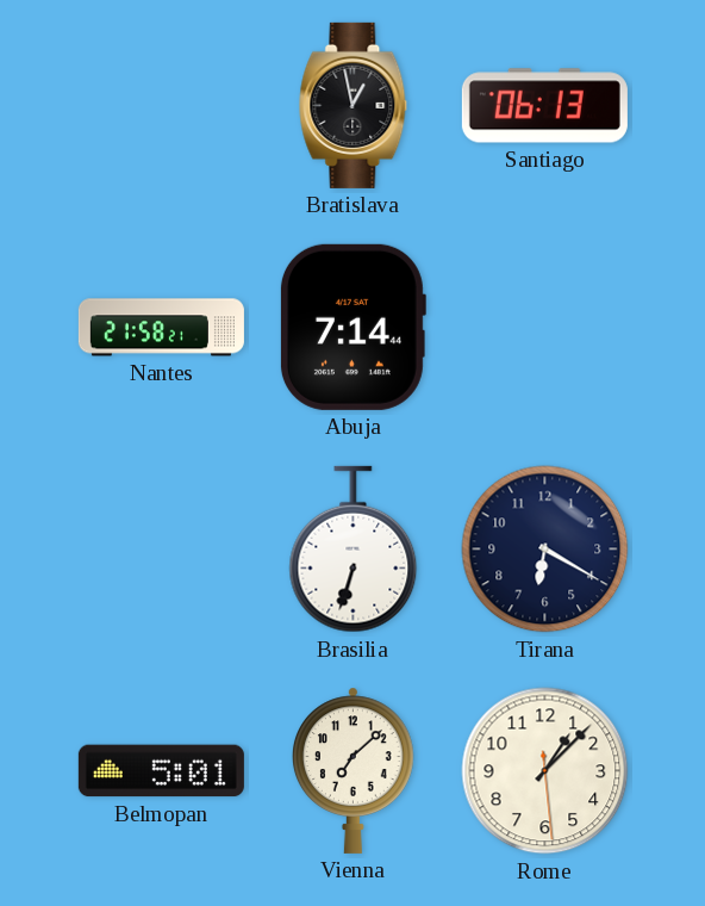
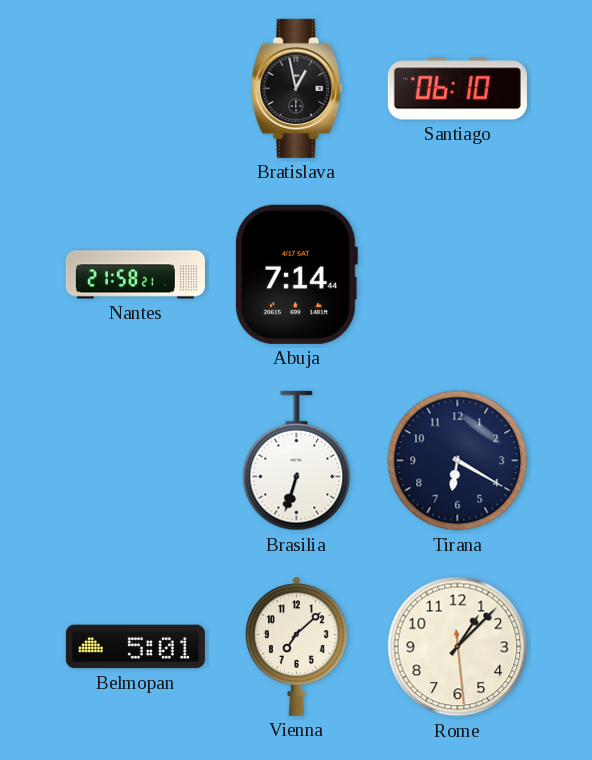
Santiago: 06:13 -> 06:10 (457, 89)
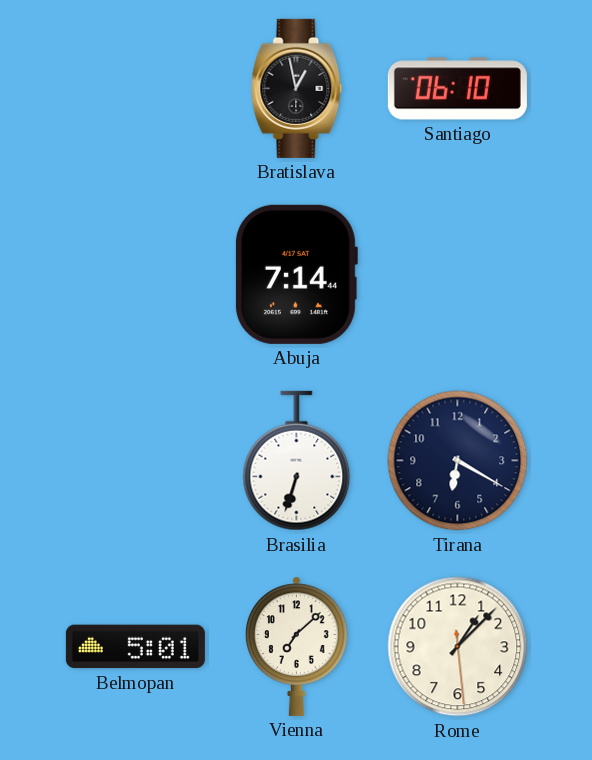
Nantes: 21:58 -> none (135, 275)
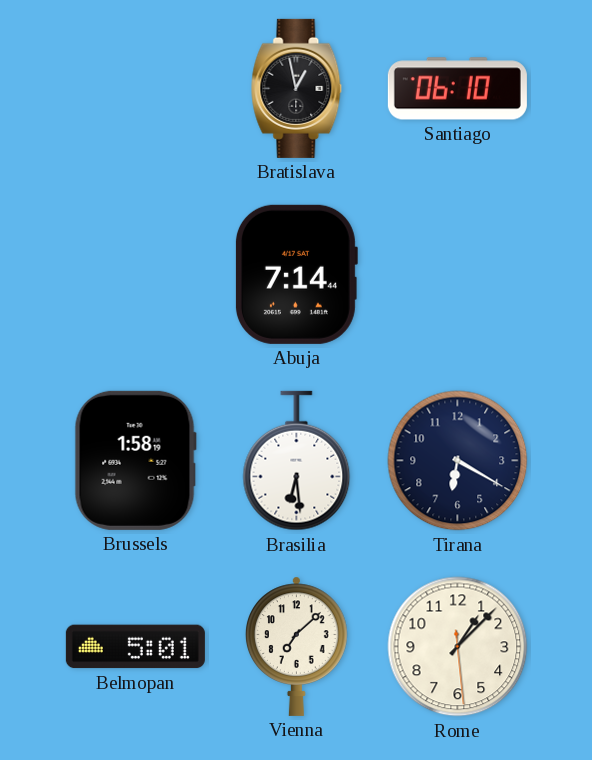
Brussels: none -> 1:58 (135, 460)
Brasilia: 6:33 -> 6:29 (297, 461)
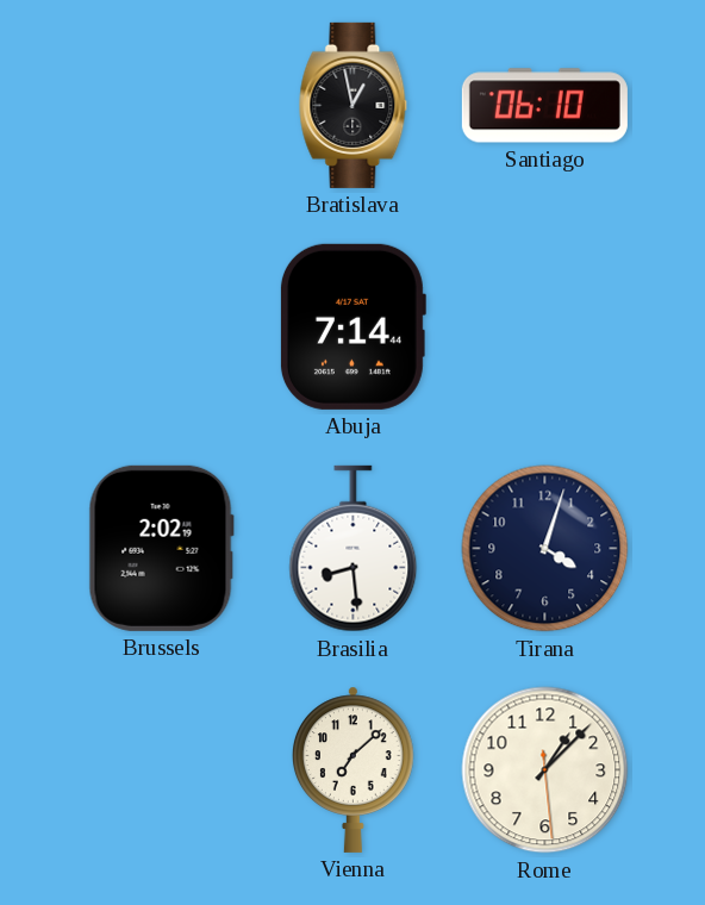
Brussels: 1:58 -> 2:02 (161, 548)
Brasilia: 6:29 -> 8:29 (354, 549)
Tirana: 6:20 -> 4:03 (545, 549)
Belmopan: 5:01 -> none (135, 647)
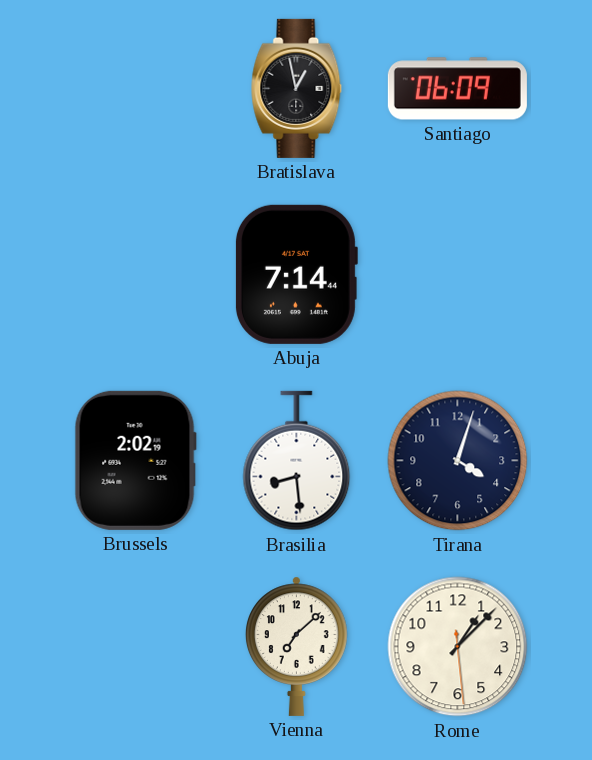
Santiago: 06:10 -> 06:09 (457, 89)
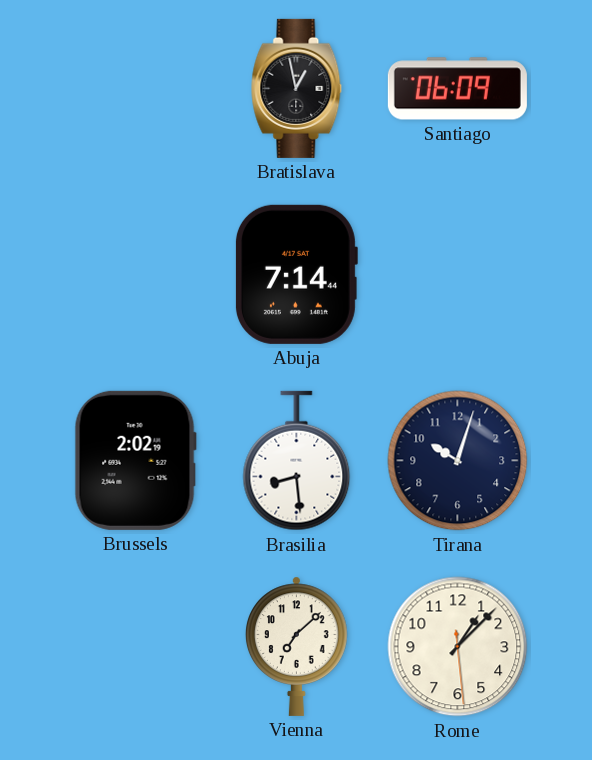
Tirana: 4:03 -> 10:03 (458, 461)
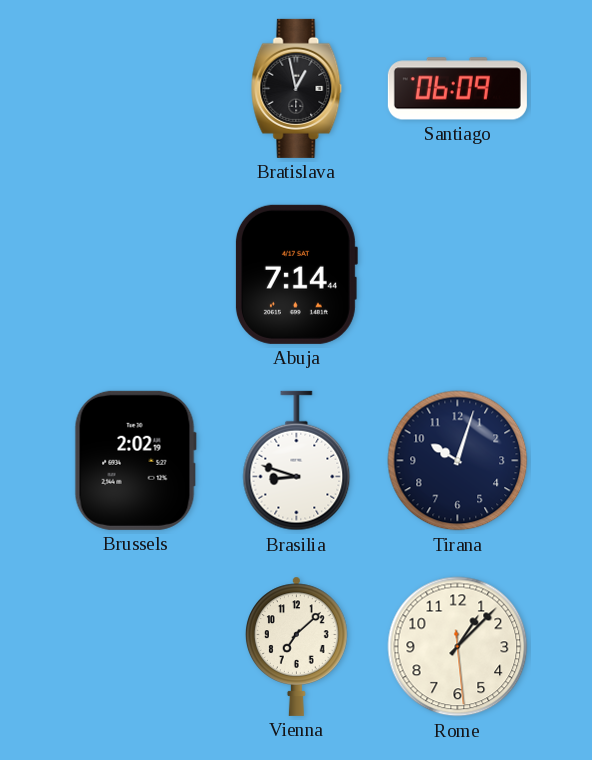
Brasilia: 8:29 -> 8:48 (297, 461)
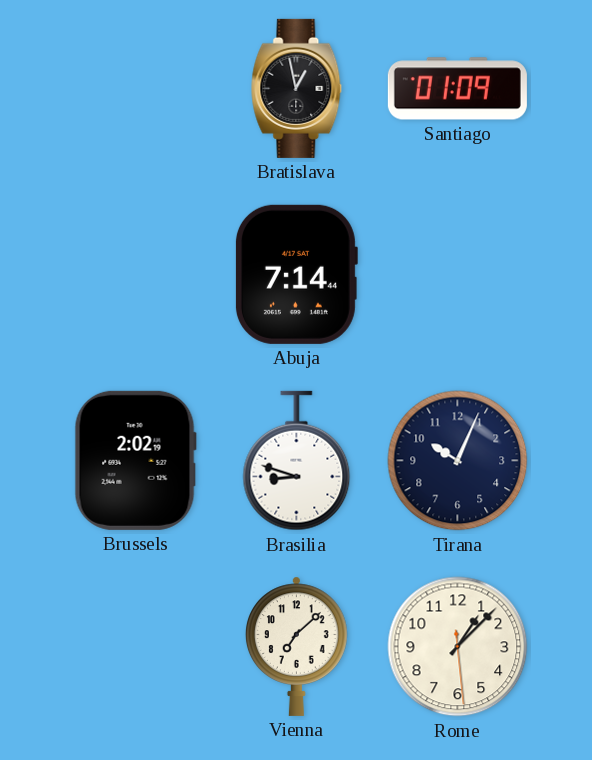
Santiago: 06:09 -> 01:09 (457, 89)
Tirana: 10:03 -> 10:04 (458, 461)
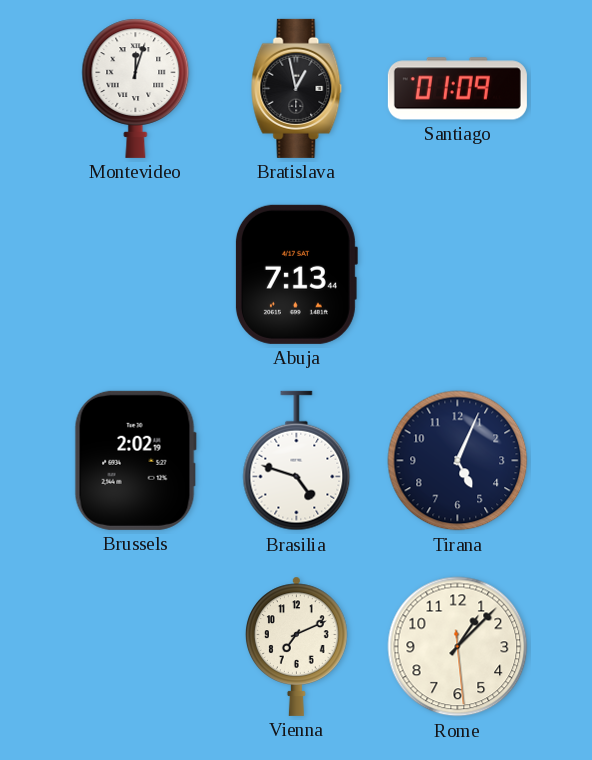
Montevideo: none -> 12:03 (136, 88)
Abuja: 7:14 -> 7:13 (296, 274)
Brasilia: 8:48 -> 4:48 (297, 461)
Tirana: 10:04 -> 5:04 (458, 461)
Vienna: 7:08 -> 7:11 (296, 646)
